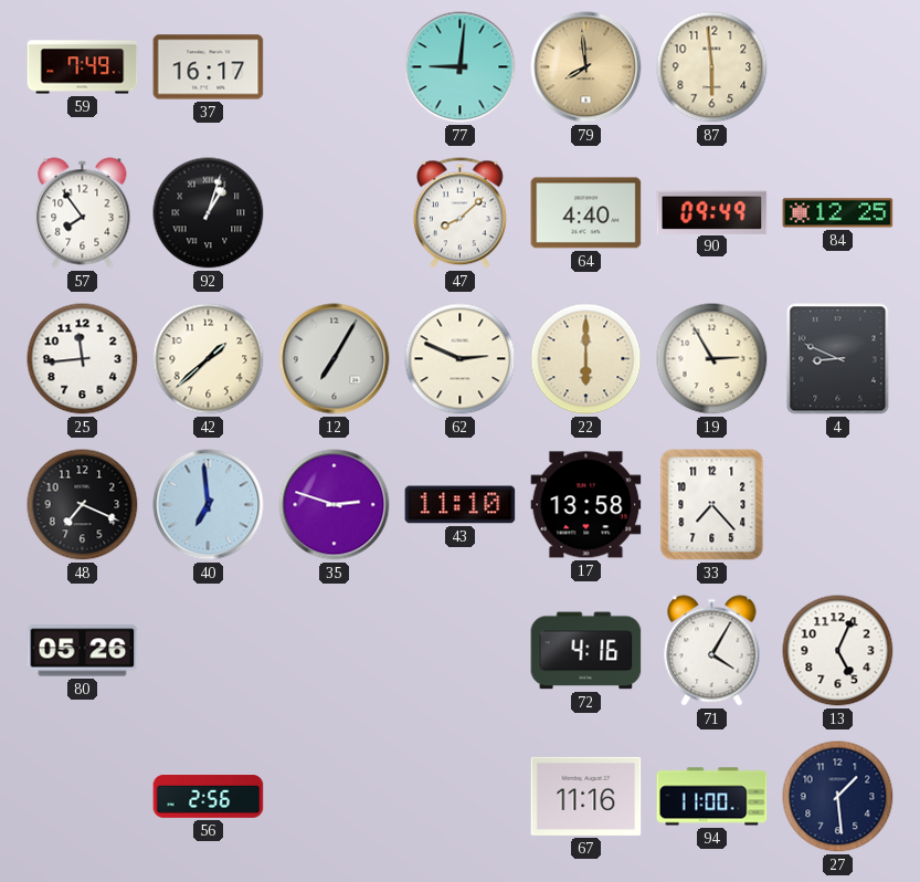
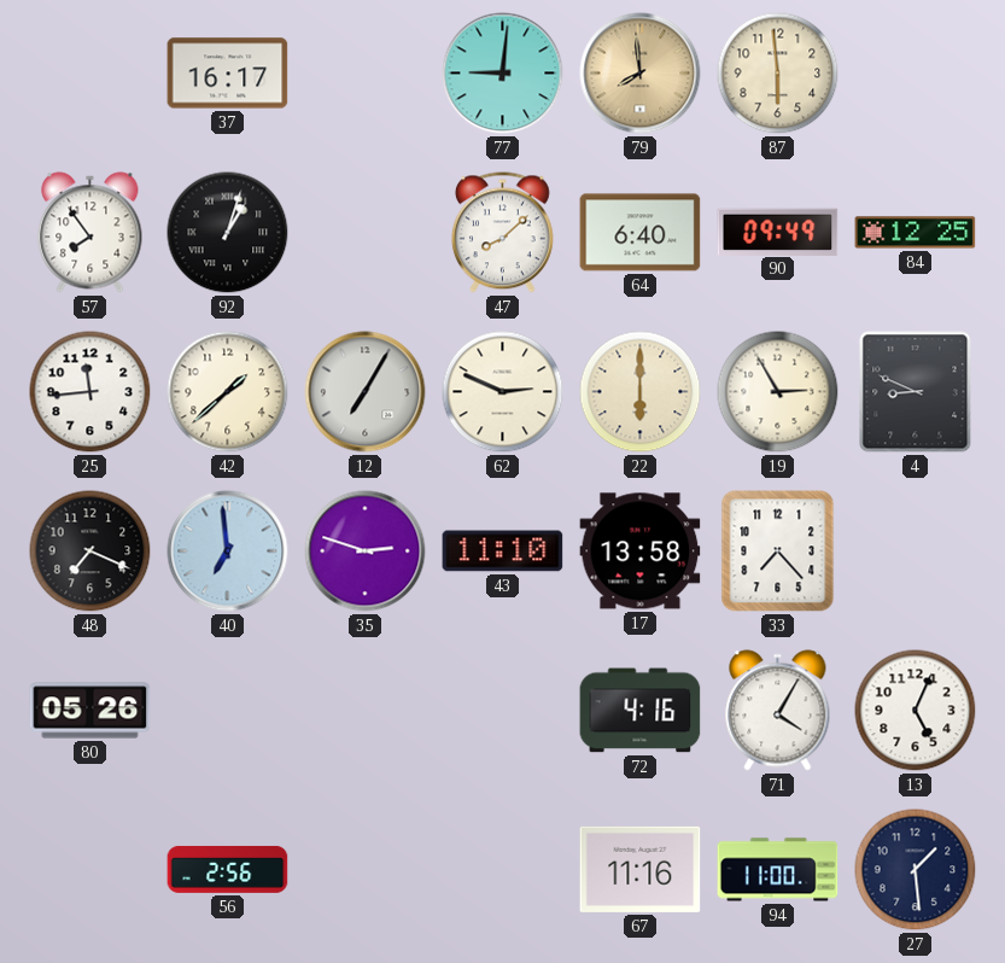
59: 7:49 -> none (83, 67)
64: 4:40 -> 6:40 (641, 233)
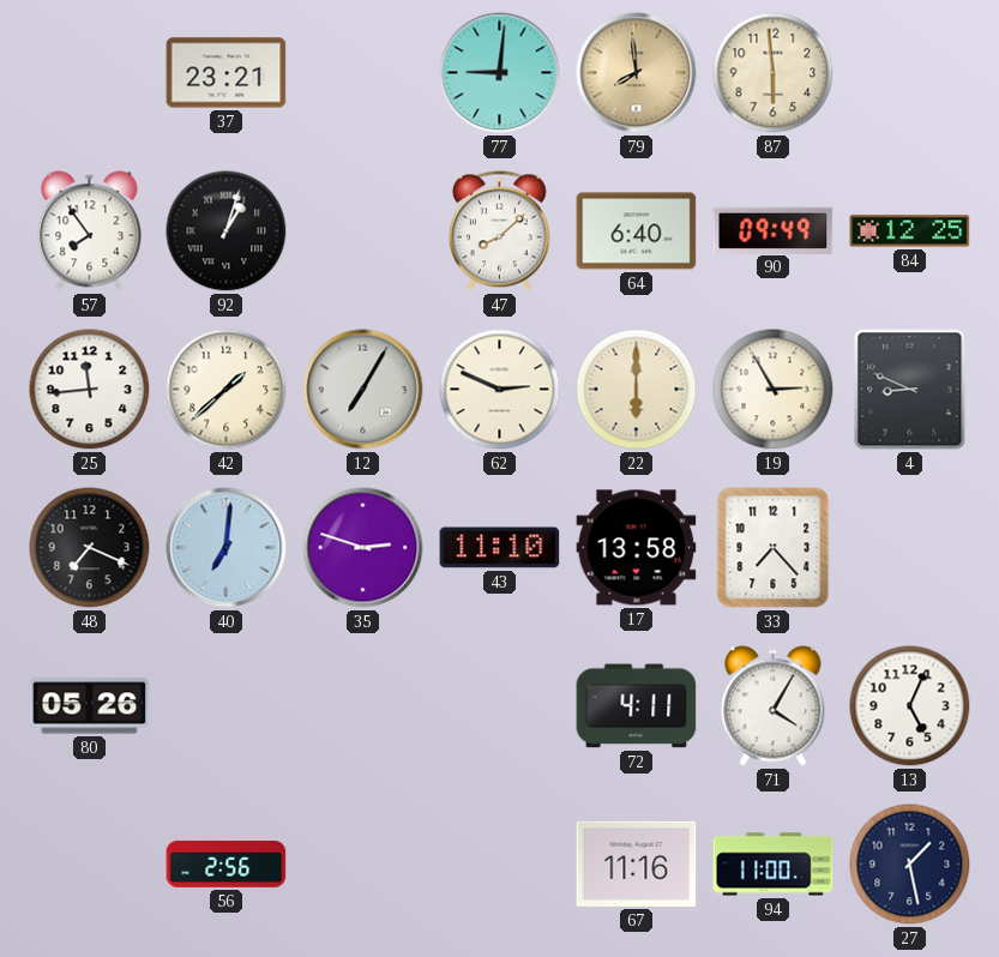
37: 16:17 -> 23:21 (227, 73)
40: 6:59 -> 7:01 (227, 548)
72: 4:16 -> 4:11 (637, 706)
27: 1:29 -> 1:28 (910, 865)
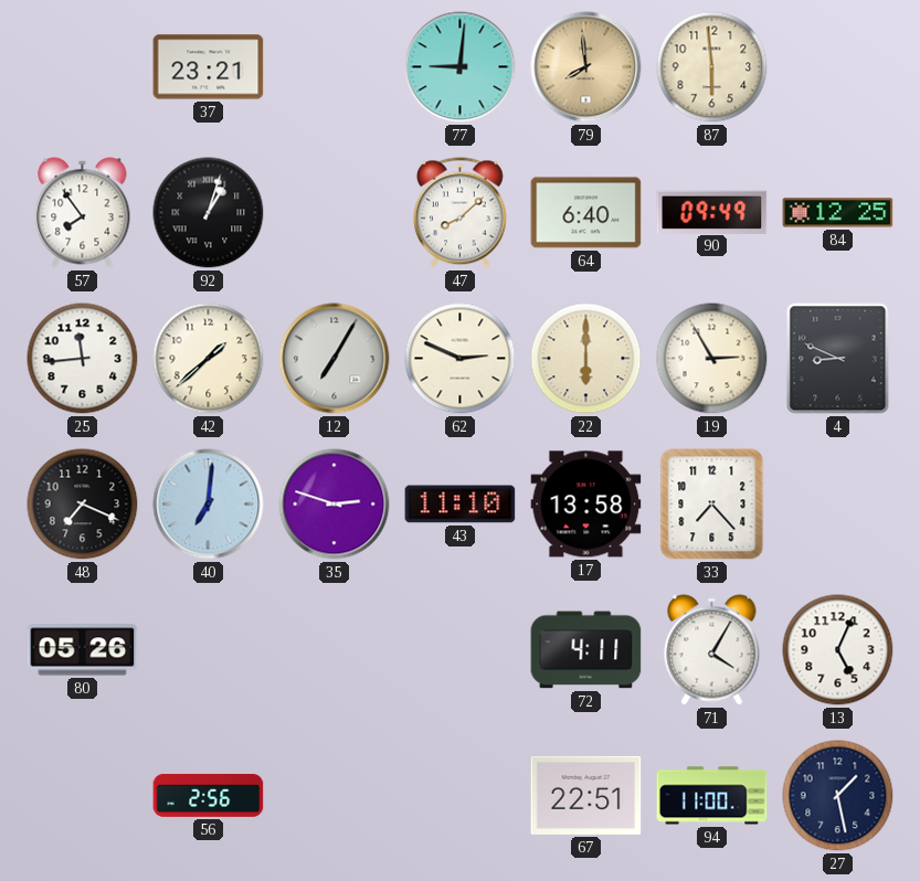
67: 11:16 -> 22:51 (586, 795)
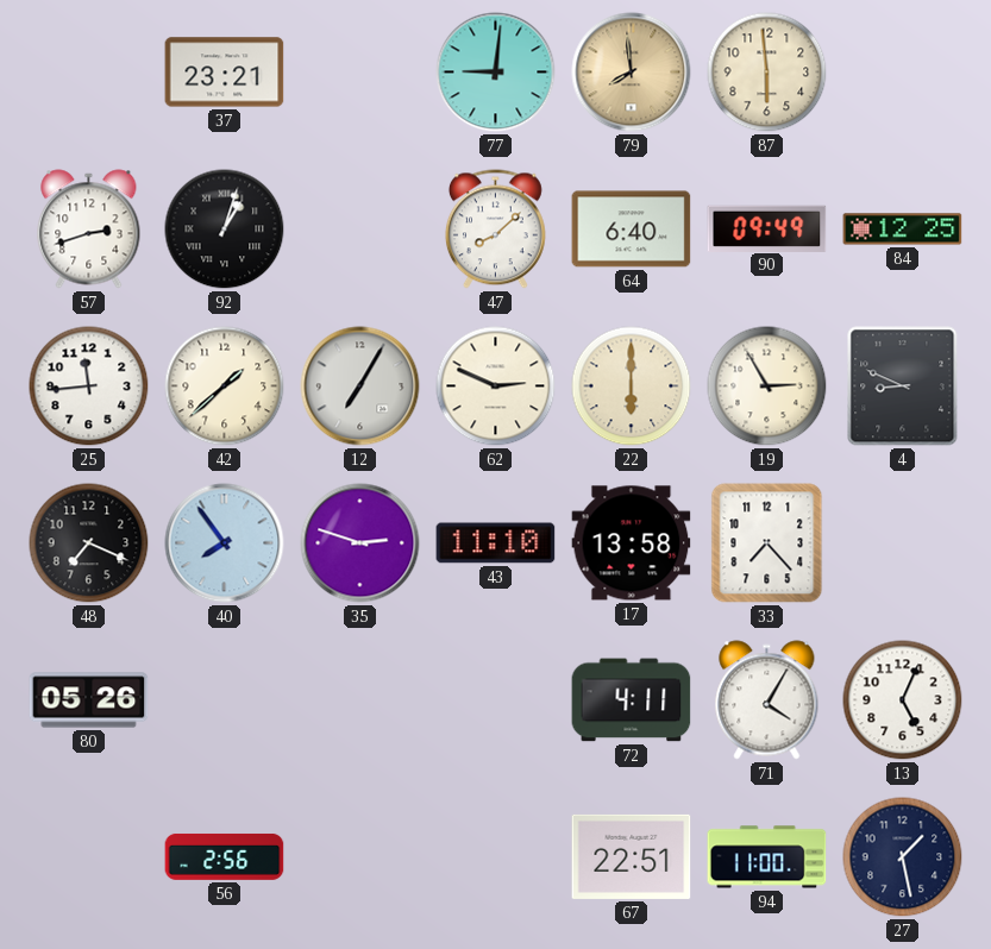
57: 7:54 -> 2:42 (89, 230)
40: 7:01 -> 7:54 (225, 543)
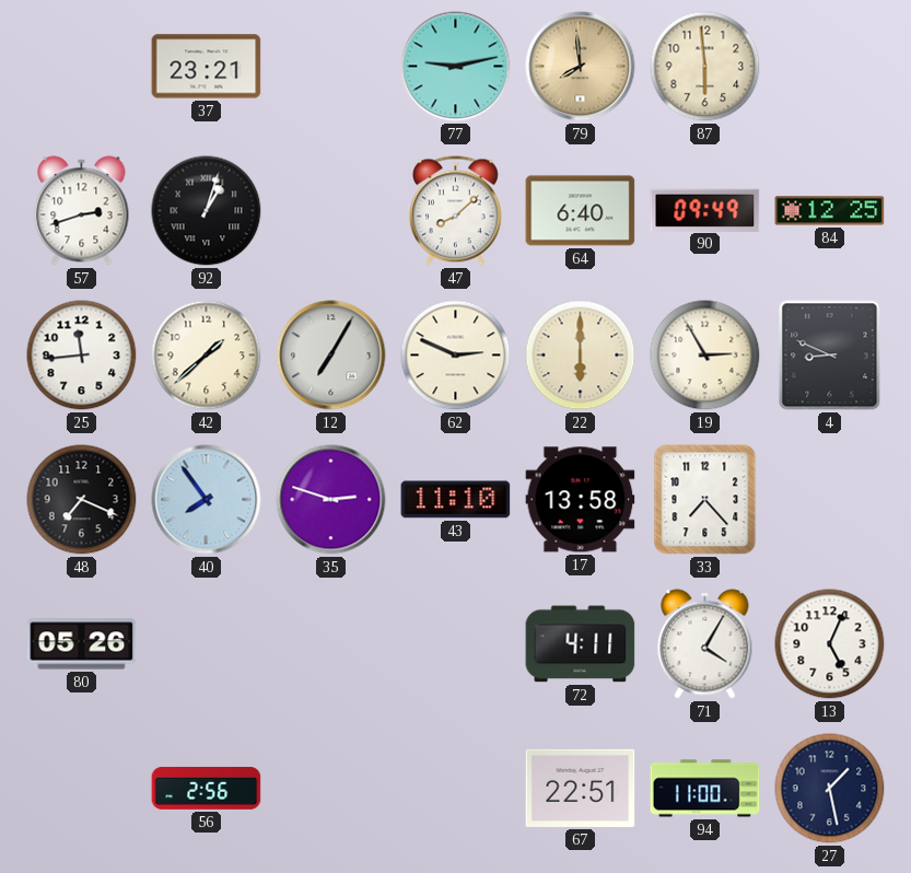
77: 9:01 -> 9:13 (456, 67)
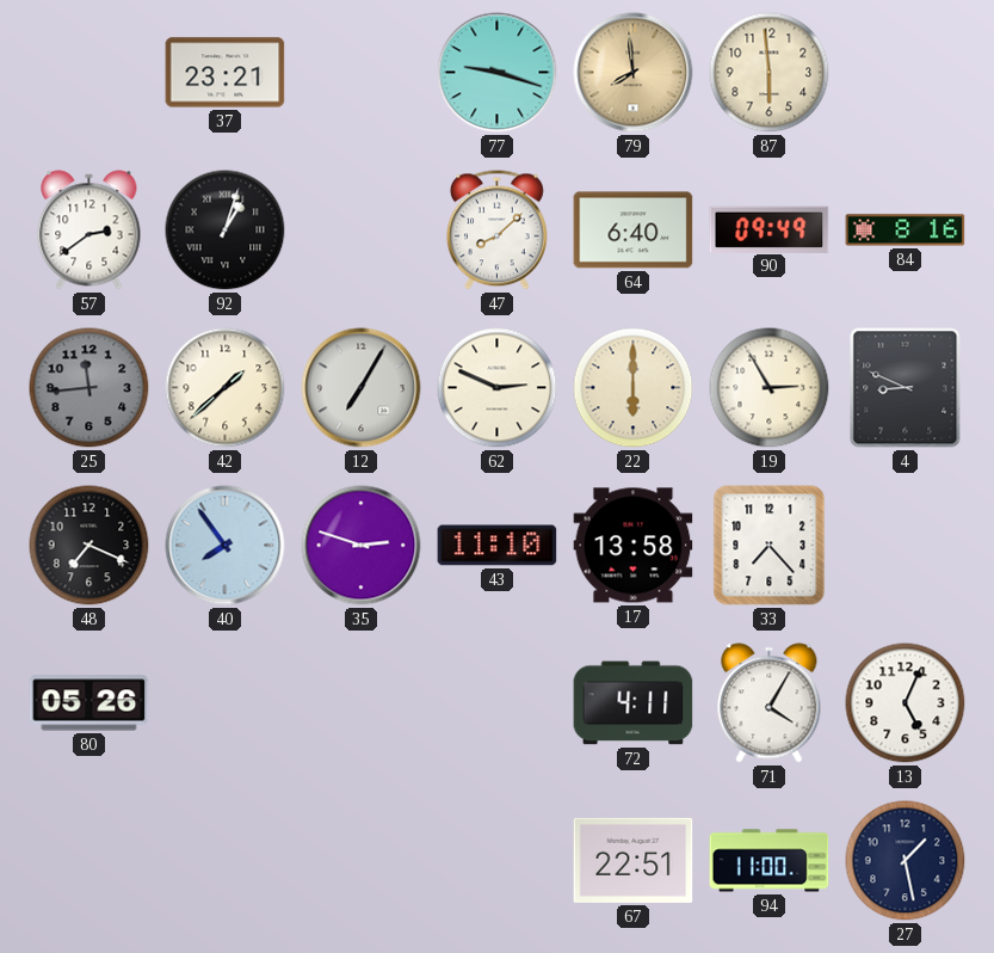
77: 9:13 -> 9:18 (498, 73)
57: 2:42 -> 2:39 (89, 230)
84: 12:25 -> 8:16 (906, 230)
25 dial: white -> grey (89, 388)
56: 2:56 -> none (207, 789)
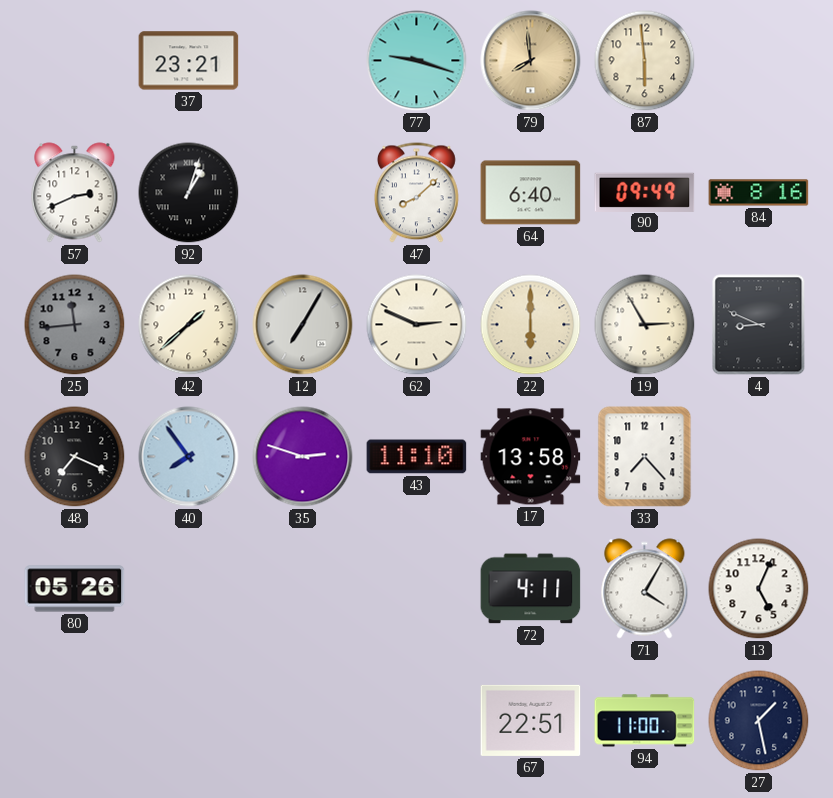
57: 2:39 -> 2:41 (75, 193)
